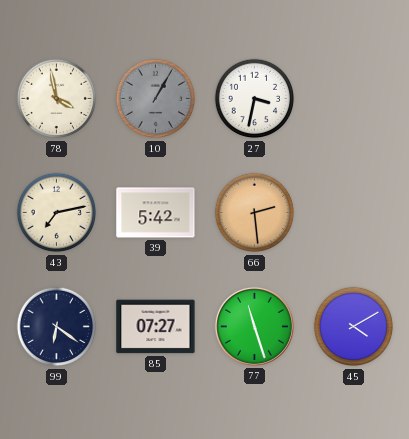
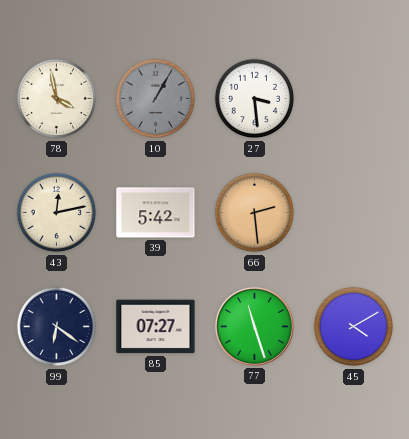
27: 3:32 -> 3:29 (255, 99)
43: 7:13 -> 12:13 (57, 213)
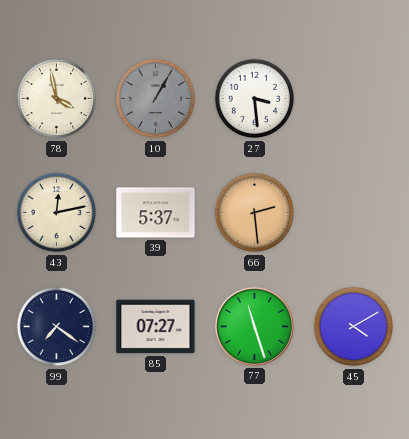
39: 5:42 -> 5:37 (156, 213)
99: 6:21 -> 7:21 (57, 327)
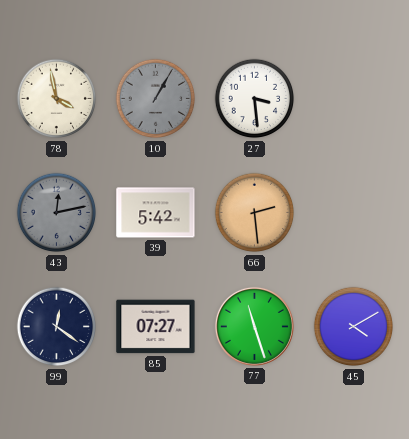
43 dial: cream -> grey (57, 213)
39: 5:37 -> 5:42 (156, 213)
99: 7:21 -> 12:21 (57, 327)
